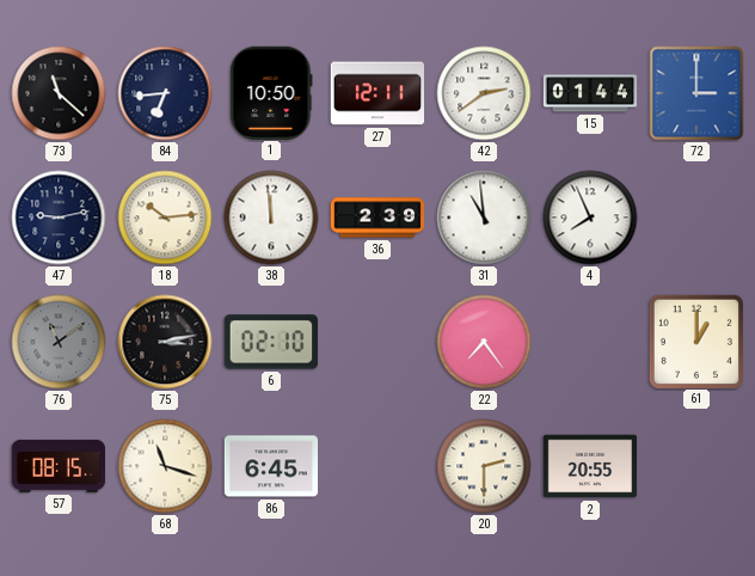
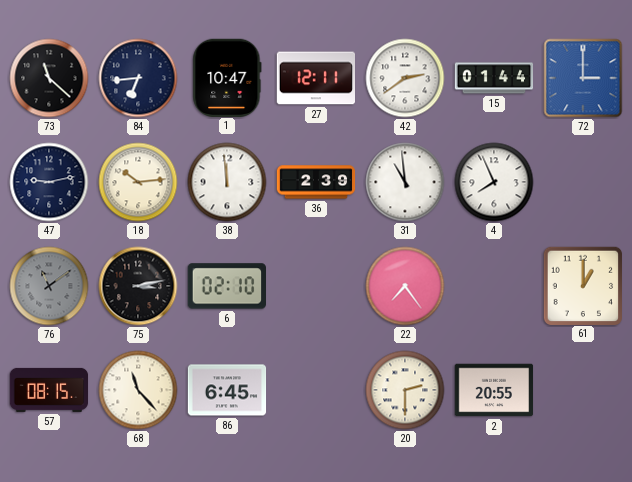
1: 10:50 -> 10:47 (227, 77)
68: 11:18 -> 11:23 (138, 390)
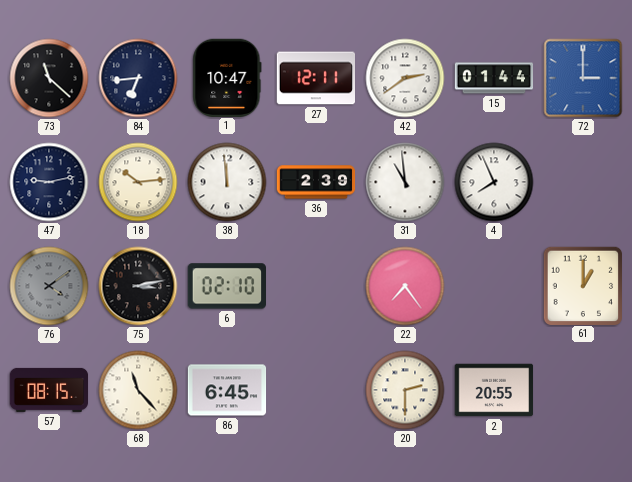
76: 11:09 -> 4:09 (49, 286)
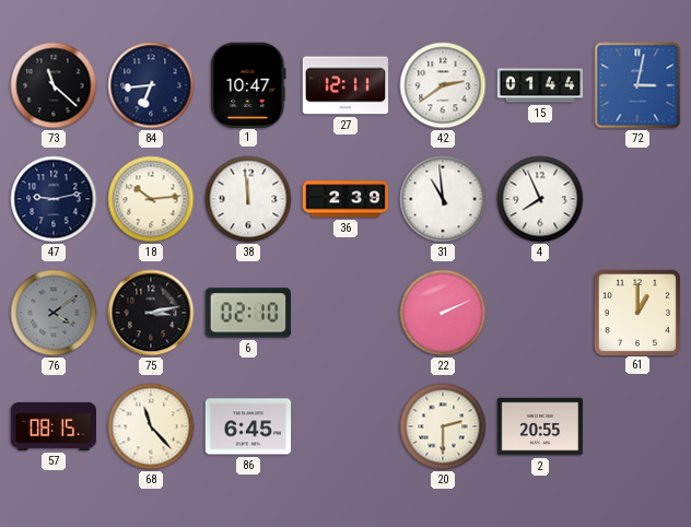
72: 3:00 -> 3:02 (637, 85)
22: 7:24 -> 2:11 (443, 313)
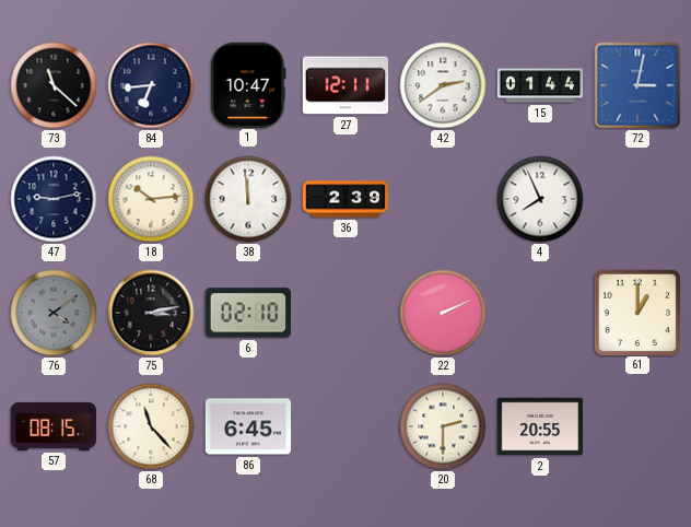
31: 10:59 -> none (443, 199)
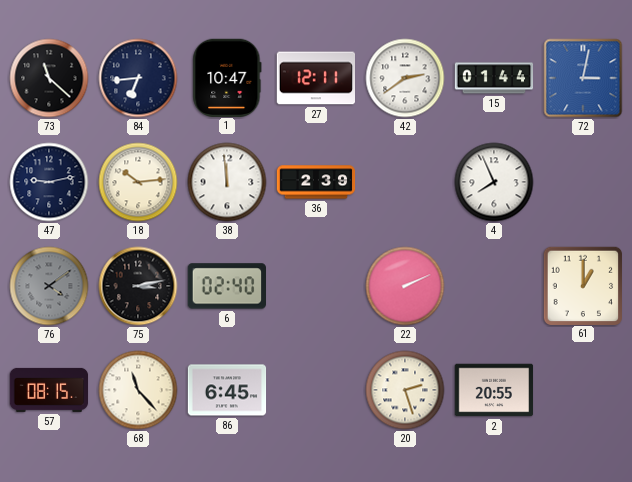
6: 02:10 -> 02:40 (226, 286)
20: 2:30 -> 2:27 (405, 390)
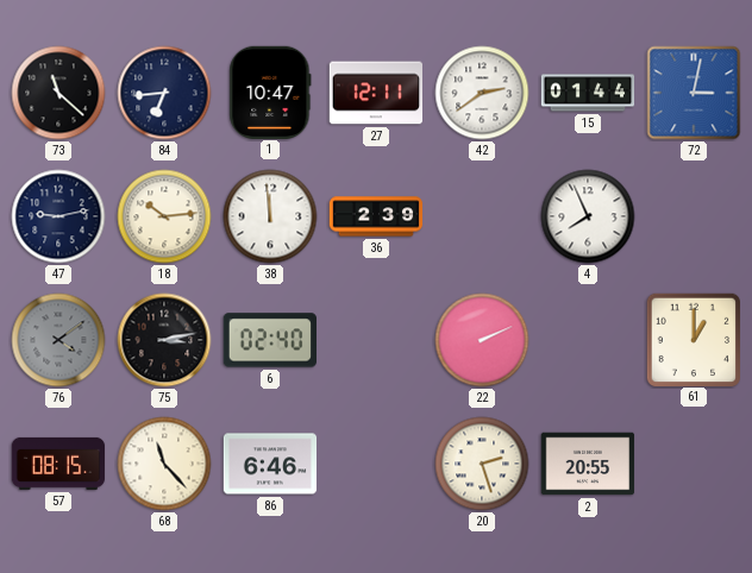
86: 6:45 -> 6:46 (270, 464)
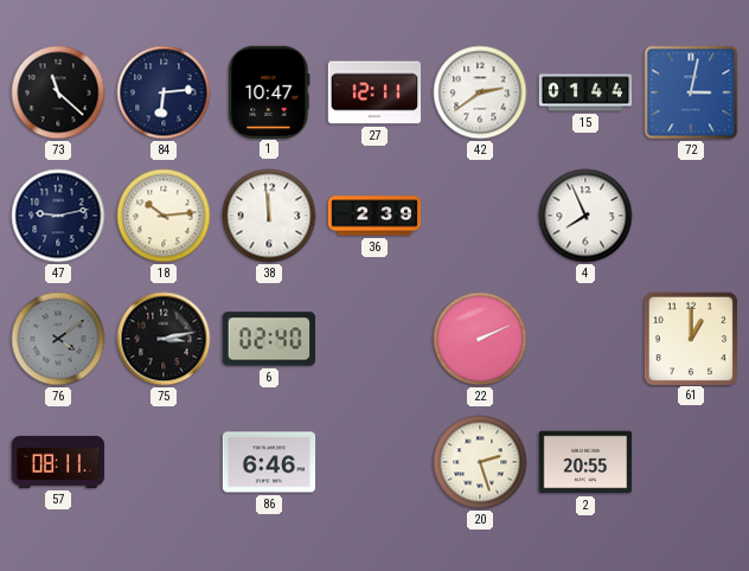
84: 6:44 -> 6:14 (164, 92)
57: 08:15 -> 08:11 (58, 462)
68: 11:23 -> none (164, 464)
